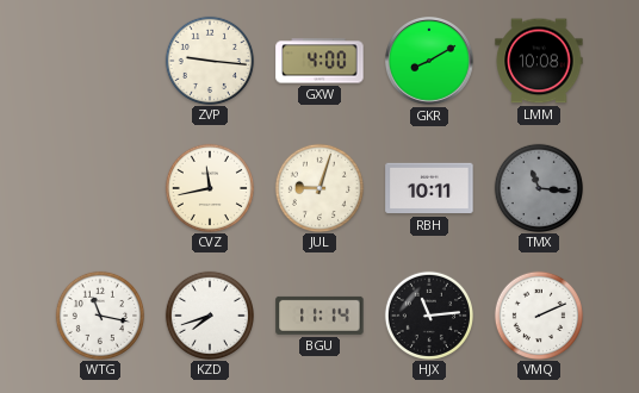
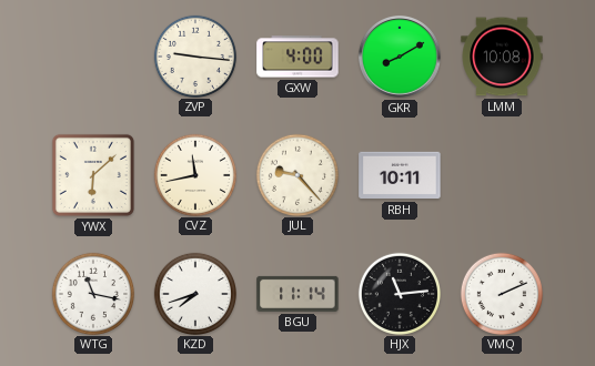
YWX: none -> 6:08 (93, 175)
JUL: 9:03 -> 9:23 (296, 174)
TMX: 11:16 -> none (538, 187)
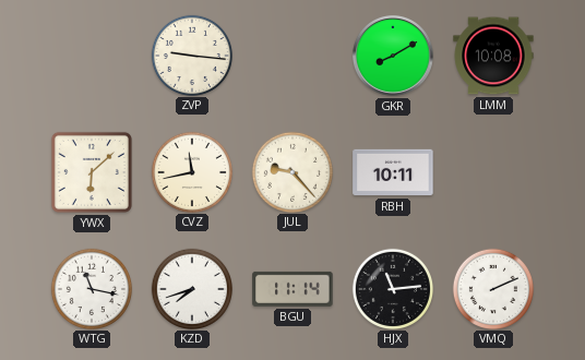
GXW: 4:00 -> none (297, 57)
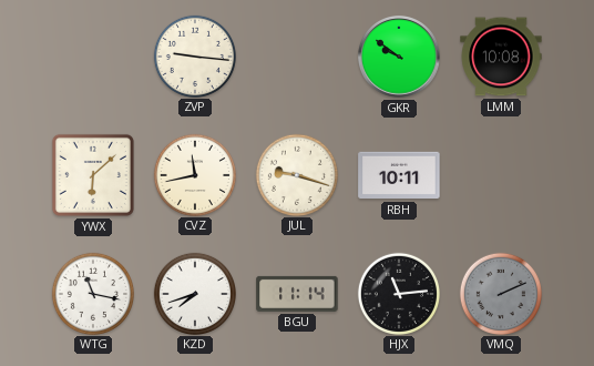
GKR: 8:10 -> 9:51 (399, 57)
JUL: 9:23 -> 9:18 (296, 174)
VMQ dial: white -> grey (500, 293)
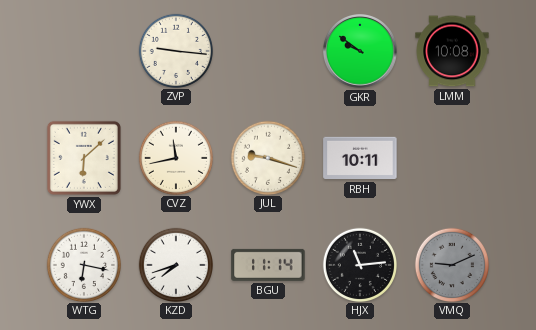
WTG: 11:17 -> 6:17 (83, 264)
VMQ: 2:11 -> 9:11 (451, 264)
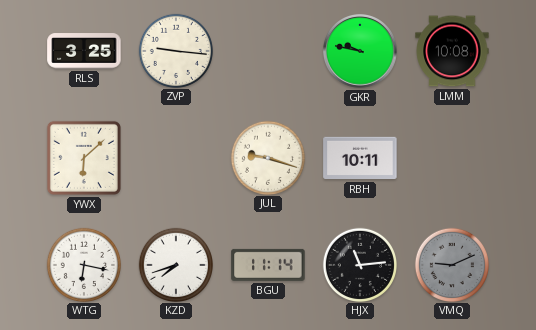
RLS: none -> 3:25 (84, 51)
GKR: 9:51 -> 9:47 (360, 51)
CVZ: 11:43 -> none (175, 157)
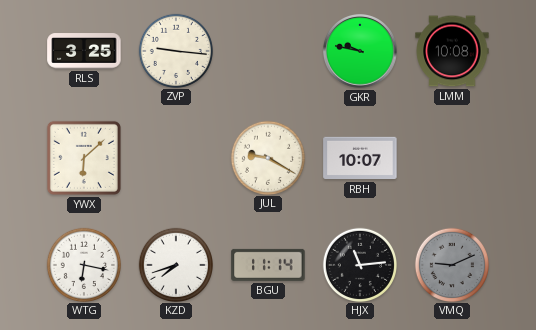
JUL: 9:18 -> 9:20 (267, 157)
RBH: 10:11 -> 10:07 (360, 158)
